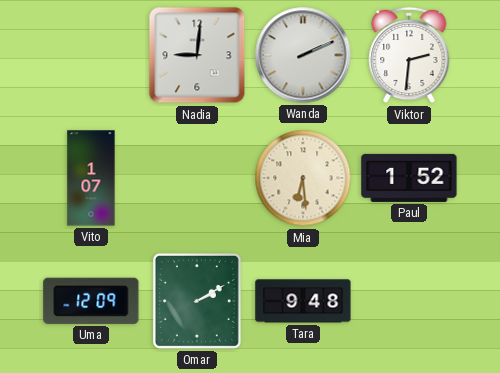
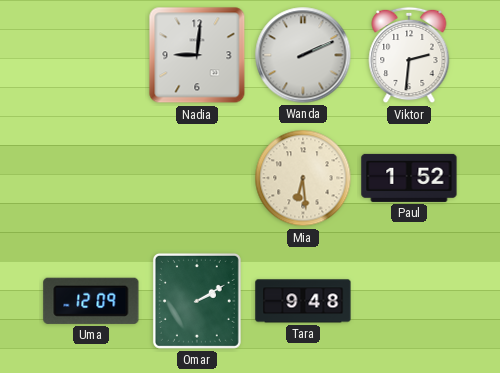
Vito: 1:07 -> none (91, 178)
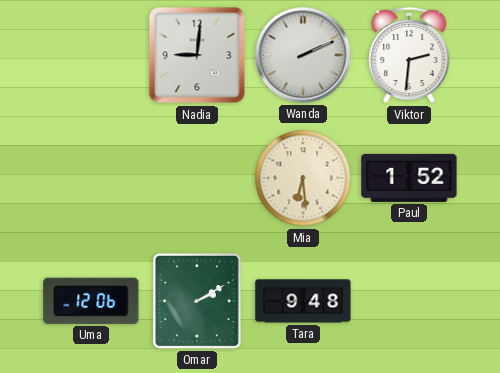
Uma: 12:09 -> 12:06 (91, 301)
